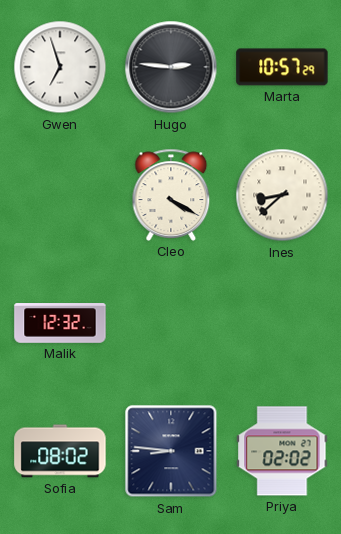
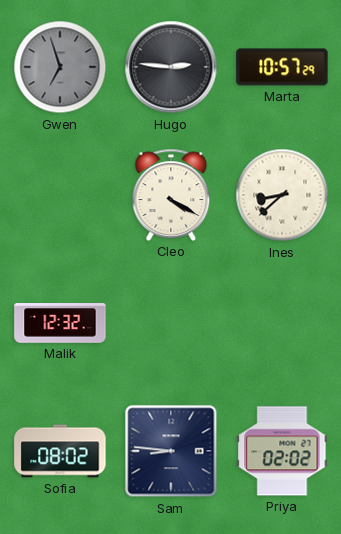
Gwen dial: white -> grey (60, 67)
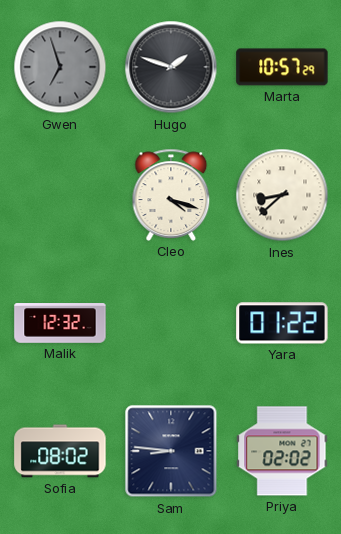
Hugo: 2:46 -> 1:48 (171, 67)
Cleo: 4:20 -> 4:18 (171, 195)
Yara: none -> 01:22 (282, 323)
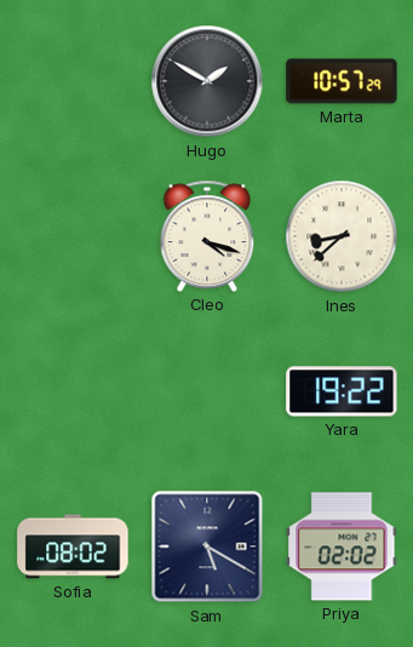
Gwen: 6:57 -> none (60, 67)
Hugo: 1:48 -> 1:50 (207, 81)
Malik: 12:32 -> none (60, 323)
Yara: 01:22 -> 19:22 (342, 391)
Sam: 8:46 -> 5:20 (207, 546)
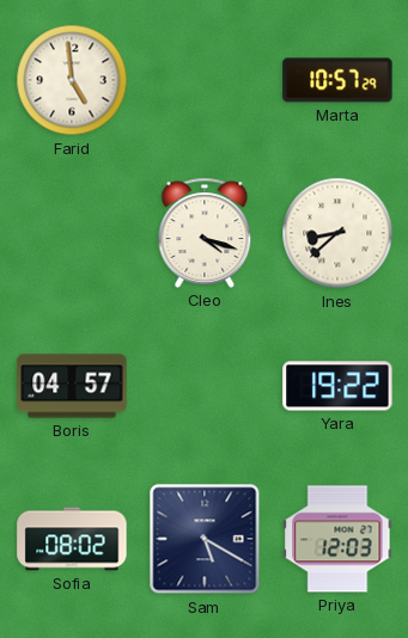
Farid: none -> 4:59 (72, 80)
Hugo: 1:50 -> none (207, 81)
Boris: none -> 04:57 (72, 386)
Priya: 02:02 -> 12:03 (337, 539)
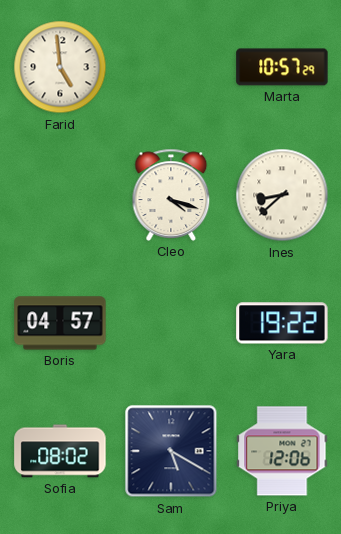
Priya: 12:03 -> 12:06 (282, 451)
